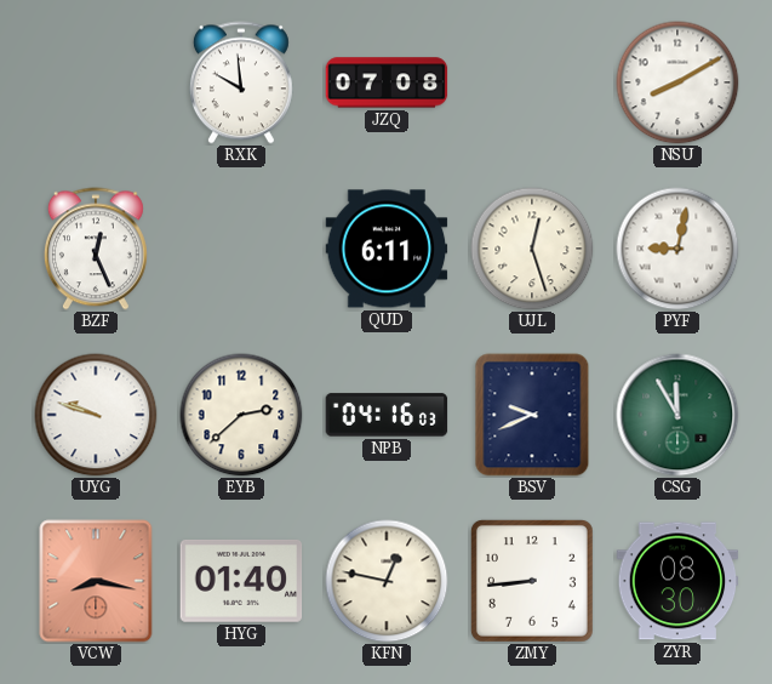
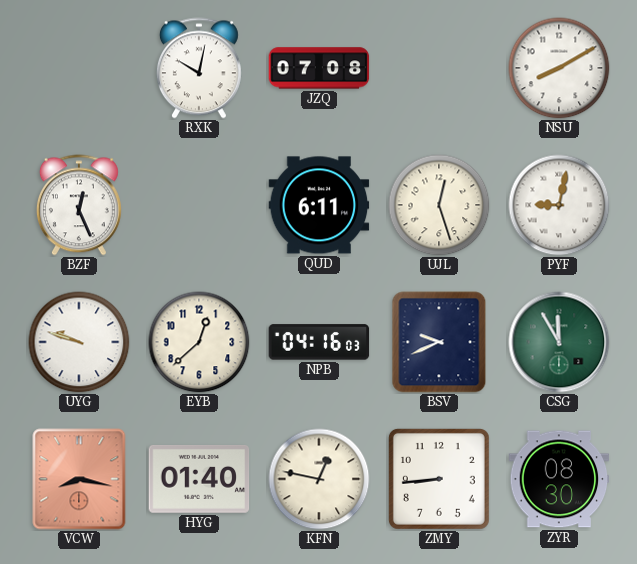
RXK: 9:59 -> 10:02 (199, 68)
EYB: 2:38 -> 12:38 (199, 342)
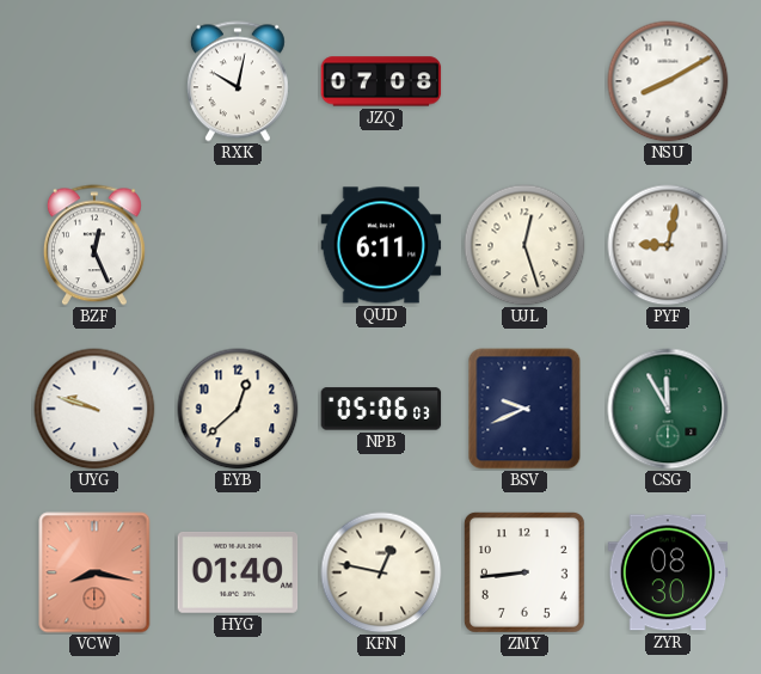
NPB: 04:16 -> 05:06 (381, 409)
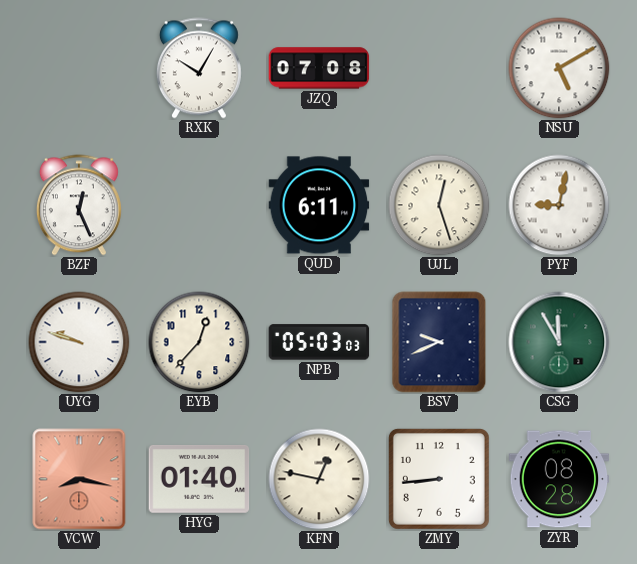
RXK: 10:02 -> 10:05 (199, 68)
NSU: 8:10 -> 5:10 (559, 68)
EYB: 12:38 -> 12:37 (199, 342)
NPB: 05:06 -> 05:03 (319, 342)
ZYR: 08:30 -> 08:28 (559, 479)
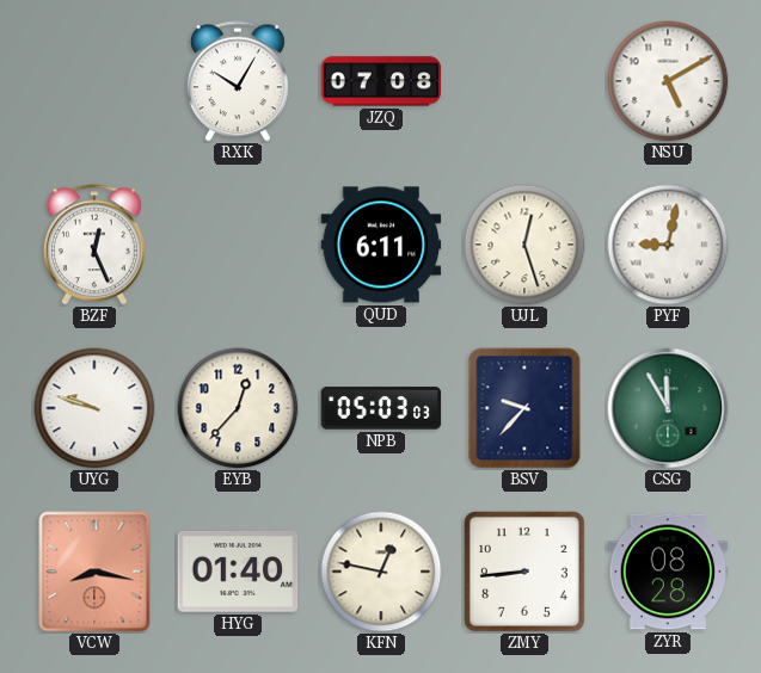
BSV: 9:41 -> 9:37 (524, 408)
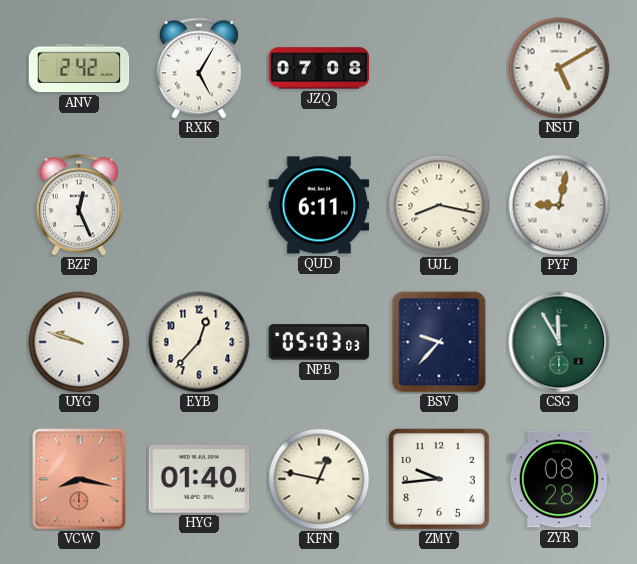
ANV: none -> 2:42 (79, 68)
RXK: 10:05 -> 5:05 (199, 68)
UJL: 12:27 -> 8:17 (439, 205)
ZMY: 8:44 -> 9:44 (439, 479)
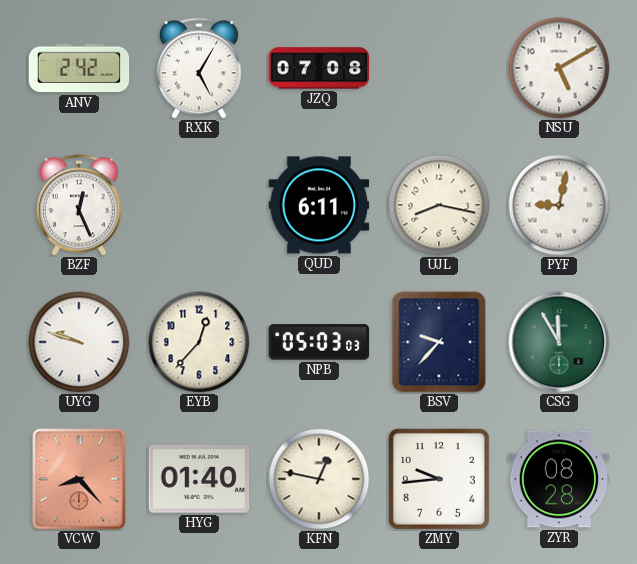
VCW: 8:17 -> 8:23 (79, 479)
